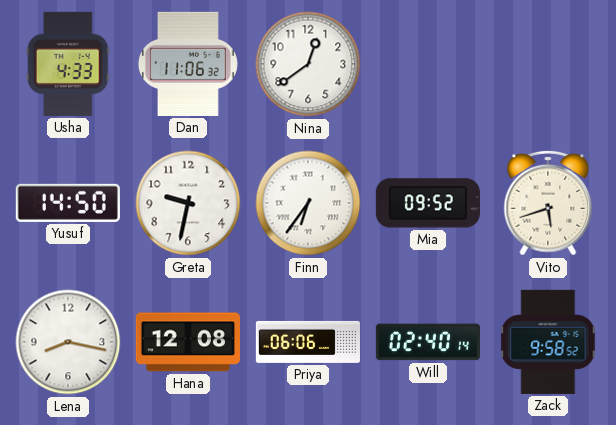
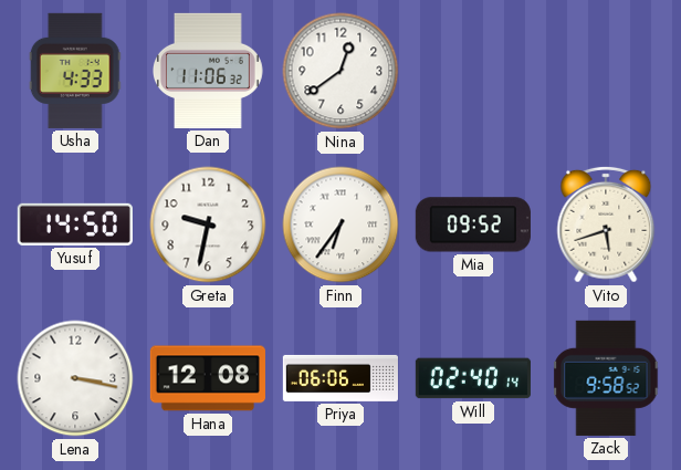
Lena: 8:17 -> 3:17 (75, 378)
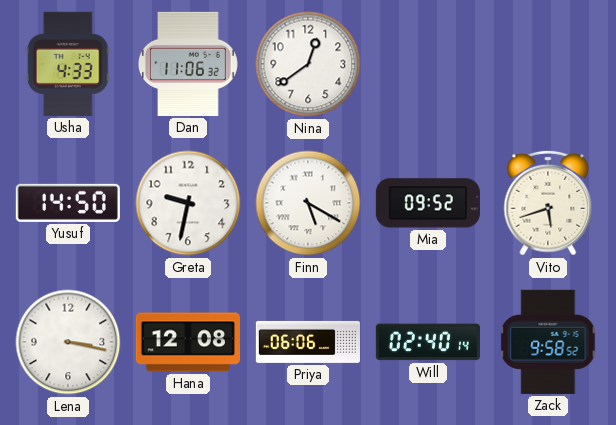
Finn: 6:36 -> 5:20 (308, 203)
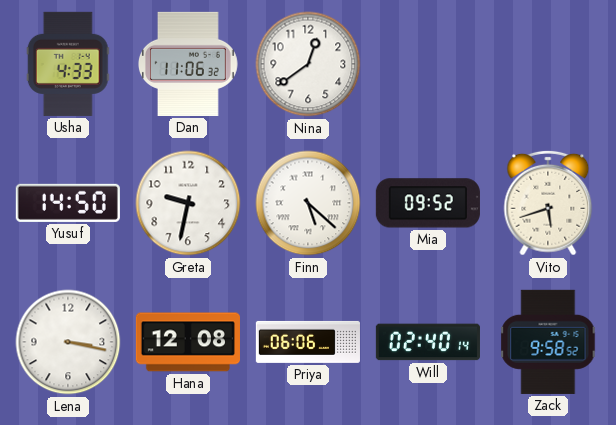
Finn: 5:20 -> 5:22 (308, 203)
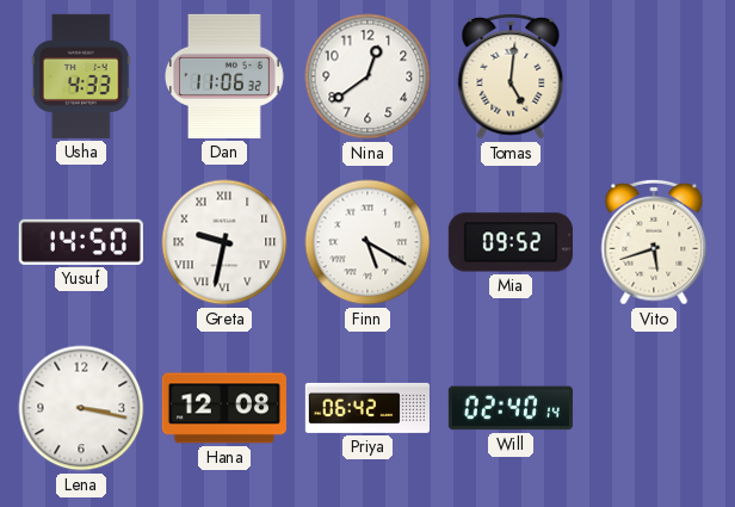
Tomas: none -> 5:01 (511, 76)
Greta numerals: Arabic -> Roman (224, 242)
Finn: 5:22 -> 5:20 (367, 242)
Priya: 06:06 -> 06:42 (367, 408)
Zack: 9:58 -> none (548, 342)
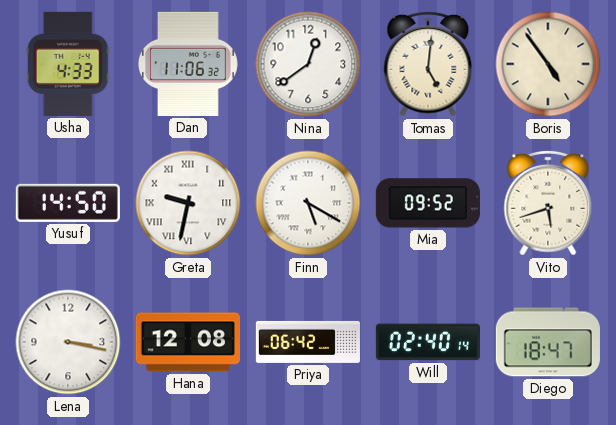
Boris: none -> 4:54 (548, 64)
Diego: none -> 18:47 (548, 342)
